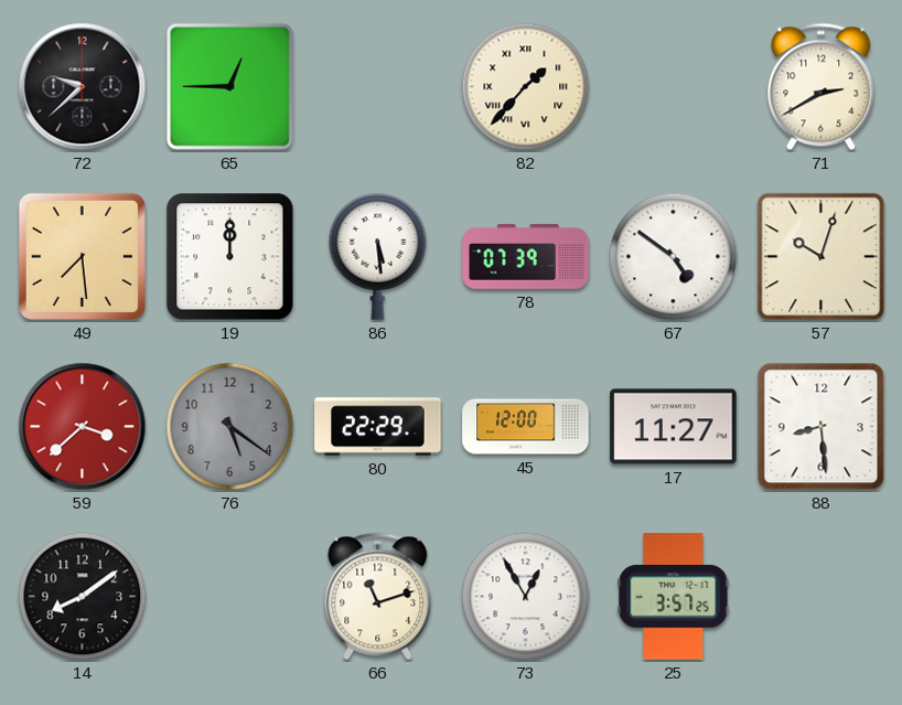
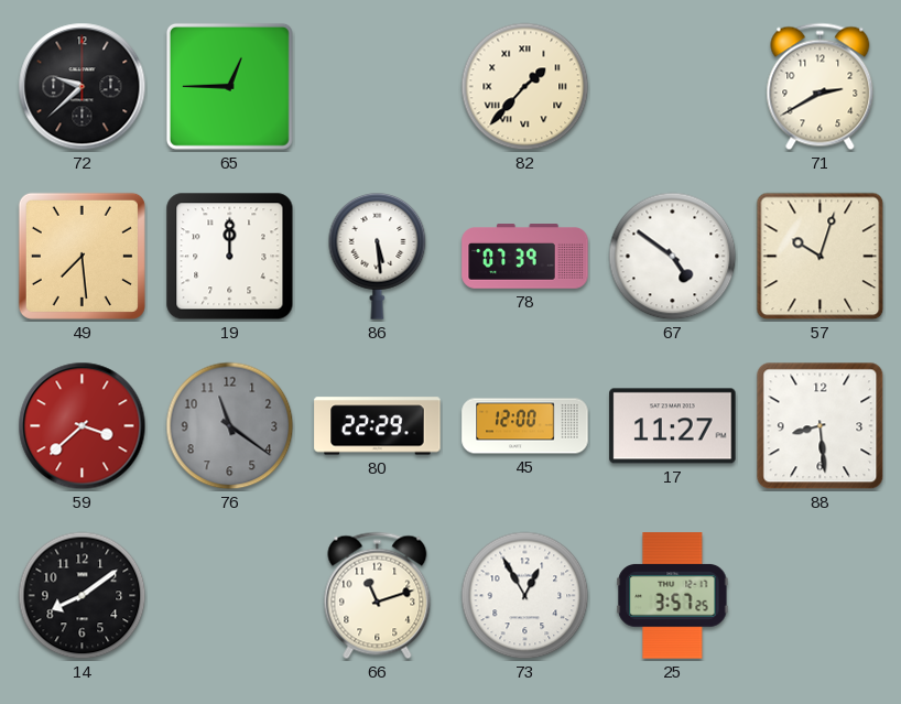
76: 5:21 -> 11:21 (230, 426)
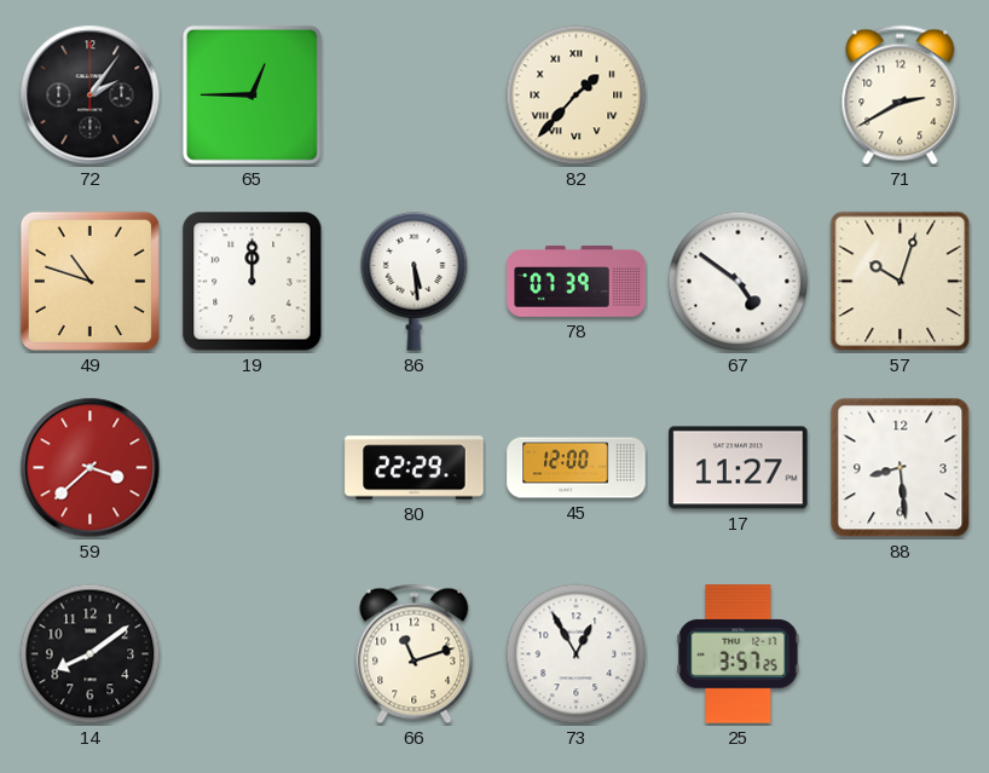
72: 9:38 -> 2:06 (91, 96)
49: 7:29 -> 10:48 (89, 281)
76: 11:21 -> none (230, 426)
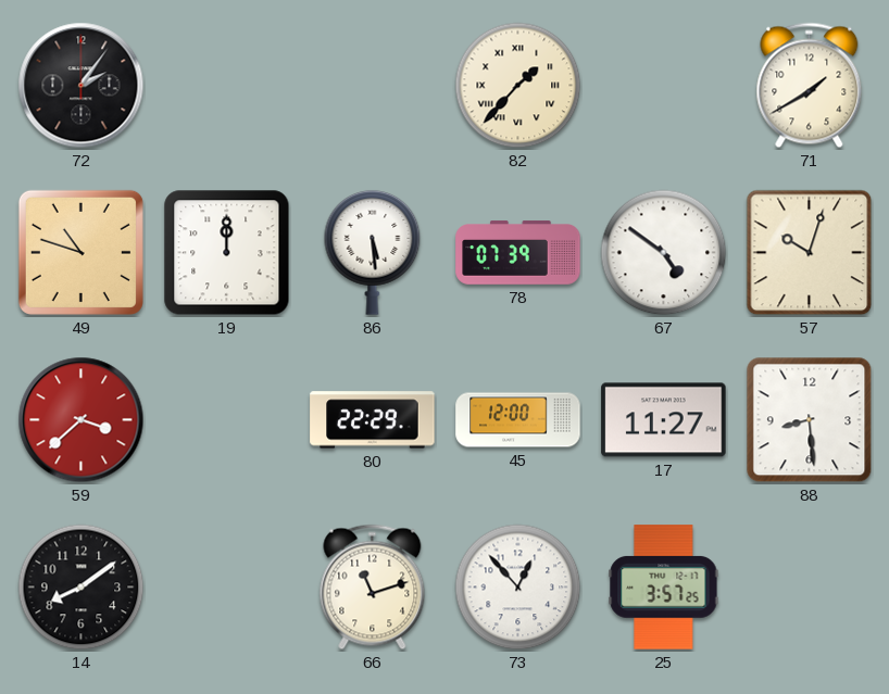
65: 12:45 -> none (251, 94)
71: 2:40 -> 1:40 (810, 86)
73: 12:55 -> 12:53 (518, 588)
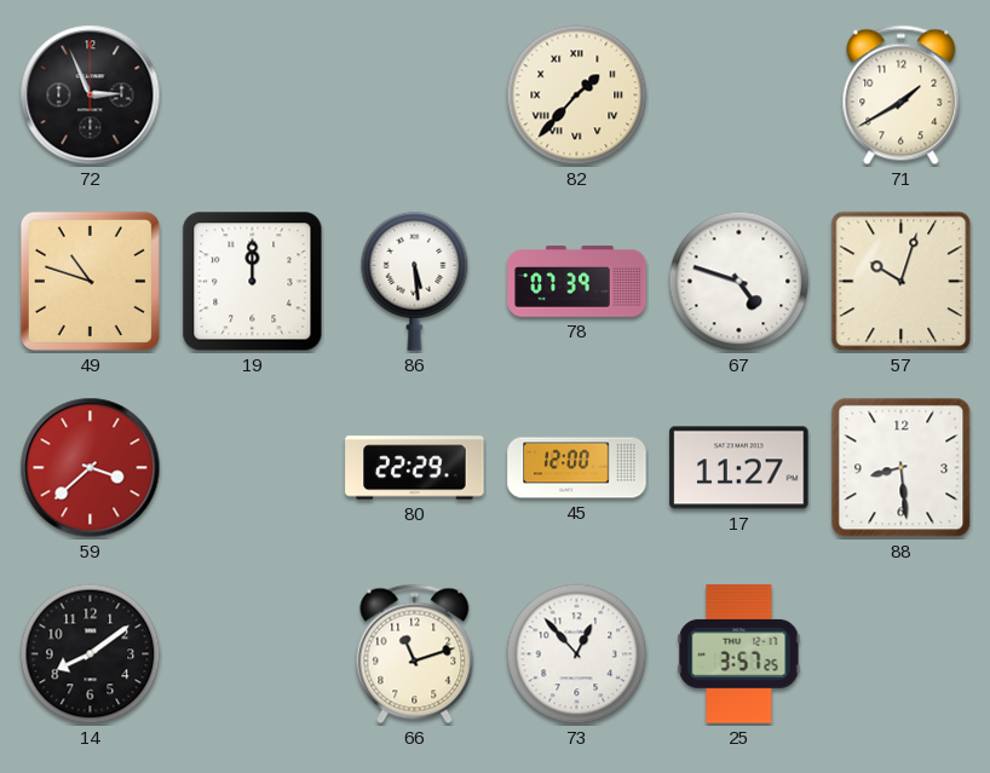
72: 2:06 -> 2:56 (91, 96)
67: 4:51 -> 4:48 (739, 282)
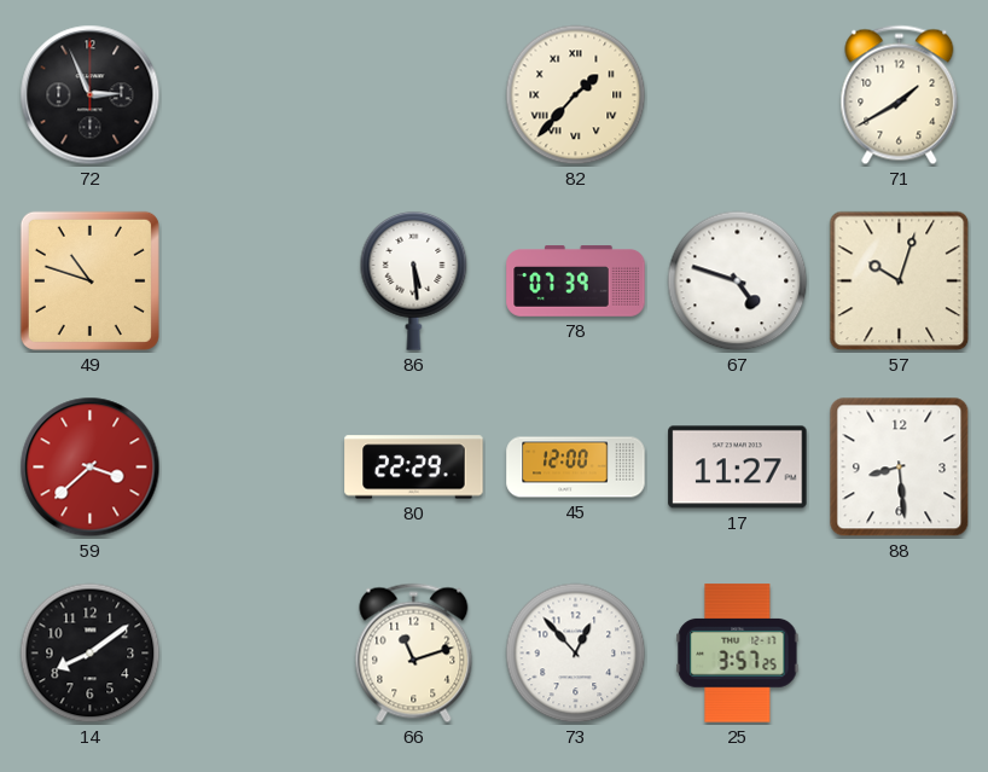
19: 12:00 -> none (253, 282)
